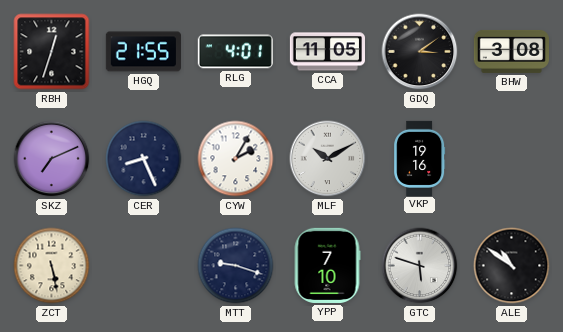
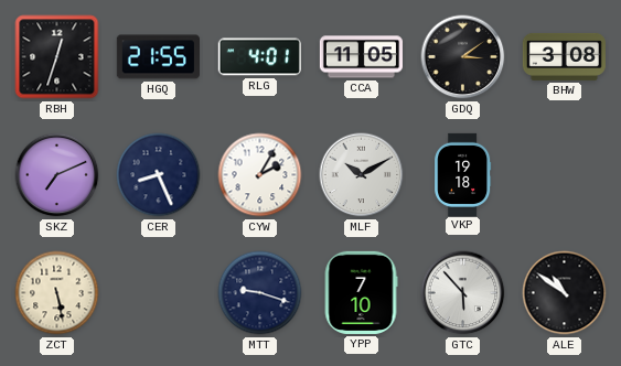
VKP: 19:16 -> 19:18 (463, 174)
GTC: 5:48 -> 5:53 (463, 293)
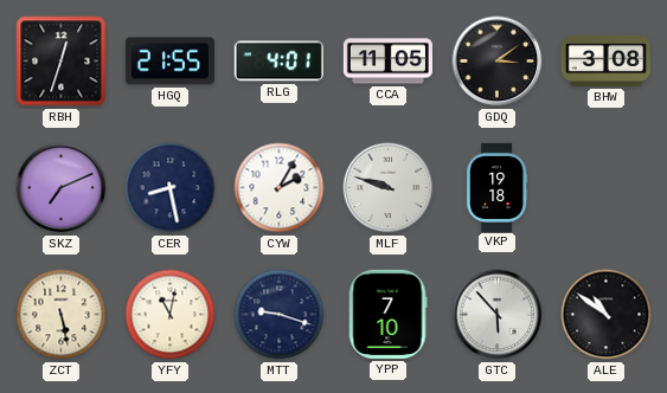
CER: 8:26 -> 8:28 (171, 188)
MLF: 10:10 -> 9:48 (389, 188)
YFY: none -> 11:02 (171, 315)
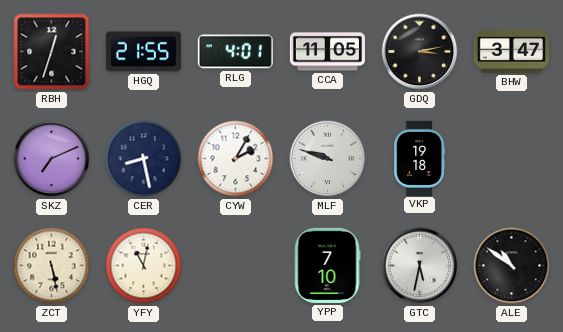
GDQ: 3:09 -> 3:13 (420, 52)
BHW: 3:08 -> 3:47 (511, 51)
MTT: 9:18 -> none (280, 315)
GTC: 5:53 -> 5:32 (420, 266)
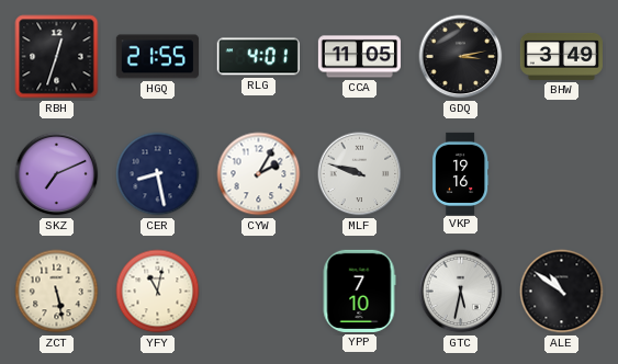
BHW: 3:47 -> 3:49 (561, 56)
VKP: 19:18 -> 19:16 (461, 173)
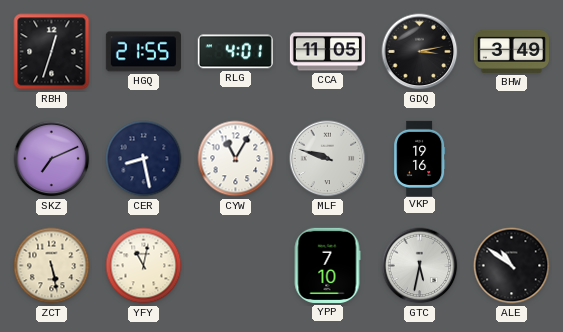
CYW: 2:05 -> 11:05 (236, 159)
